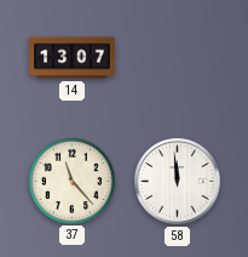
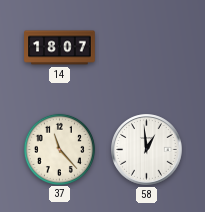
14: 13:07 -> 18:07 (60, 48)
58: 11:59 -> 12:59 (147, 150)
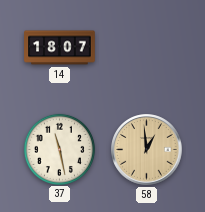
37: 11:23 -> 11:28 (59, 149)
58 dial: white -> champagne (147, 150)
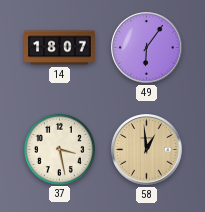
49: none -> 6:06 (147, 48)
37: 11:28 -> 3:28 (59, 149)
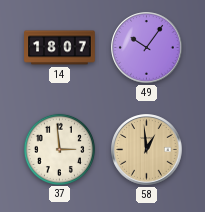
49: 6:06 -> 10:06 (147, 48)
37: 3:28 -> 2:59 (59, 149)
